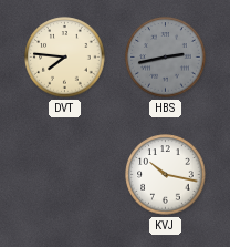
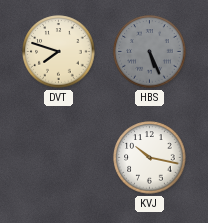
DVT: 7:46 -> 7:48 (59, 52)
HBS: 2:43 -> 5:26 (150, 52)
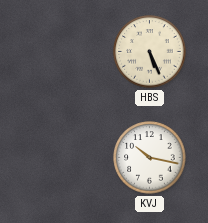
DVT: 7:48 -> none (59, 52)
HBS dial: grey -> cream (150, 52)
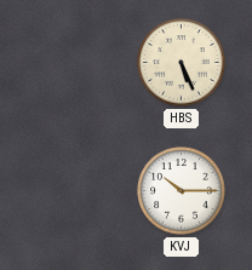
KVJ: 10:17 -> 10:15 (182, 191)
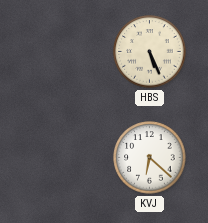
KVJ: 10:15 -> 6:22 (150, 158)
